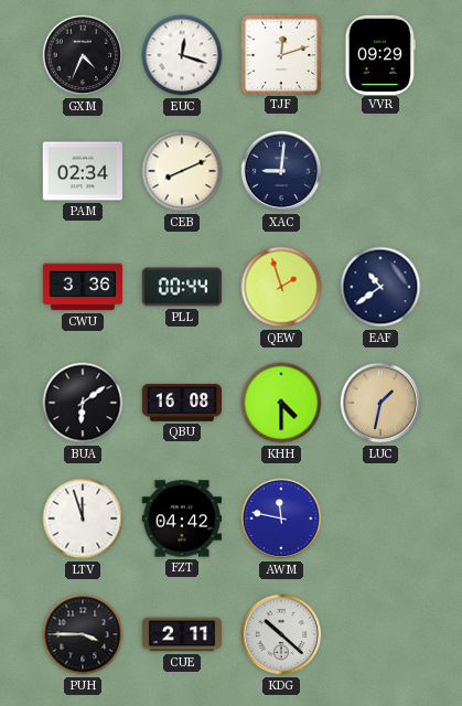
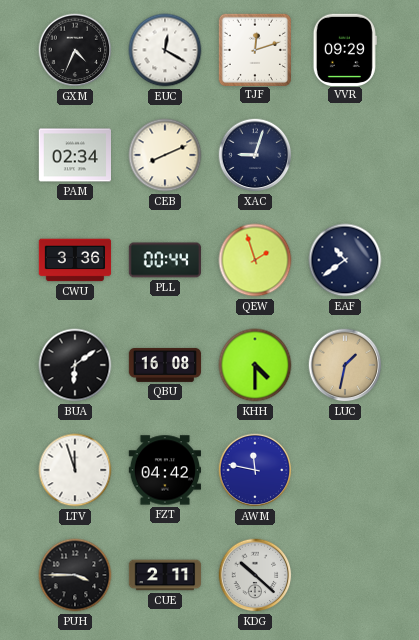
EUC: 12:18 -> 12:20 (165, 50)
XAC: 9:01 -> 9:03 (255, 155)
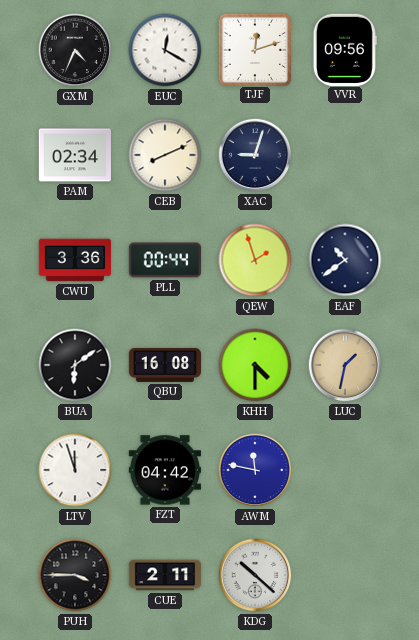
VVR: 09:29 -> 09:56 (345, 49)
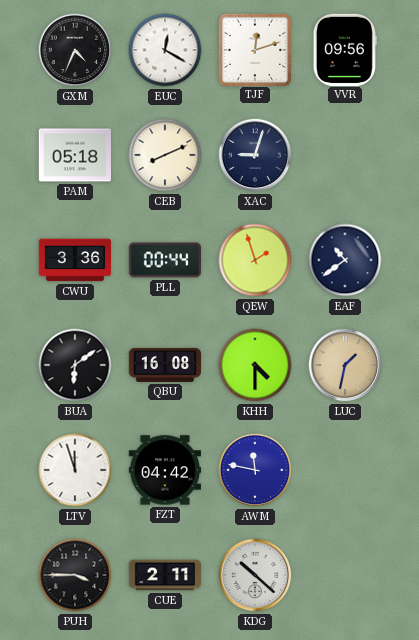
PAM: 02:34 -> 05:18 (74, 155)
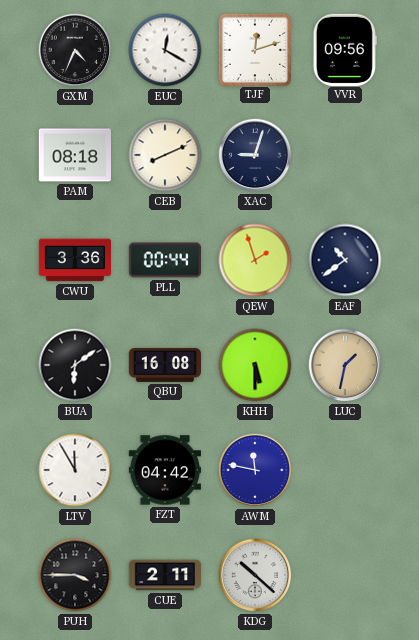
PAM: 05:18 -> 08:18 (74, 155)
KHH: 4:30 -> 5:30 (255, 365)
LTV: 11:57 -> 11:55 (75, 470)
